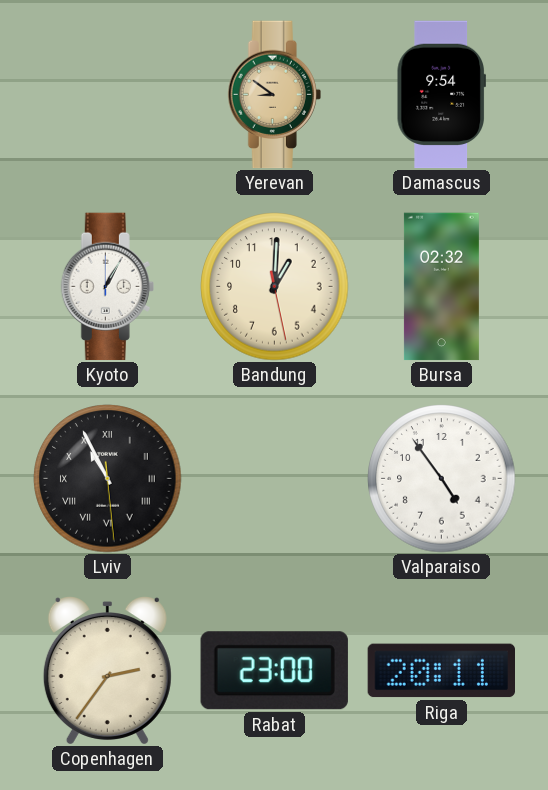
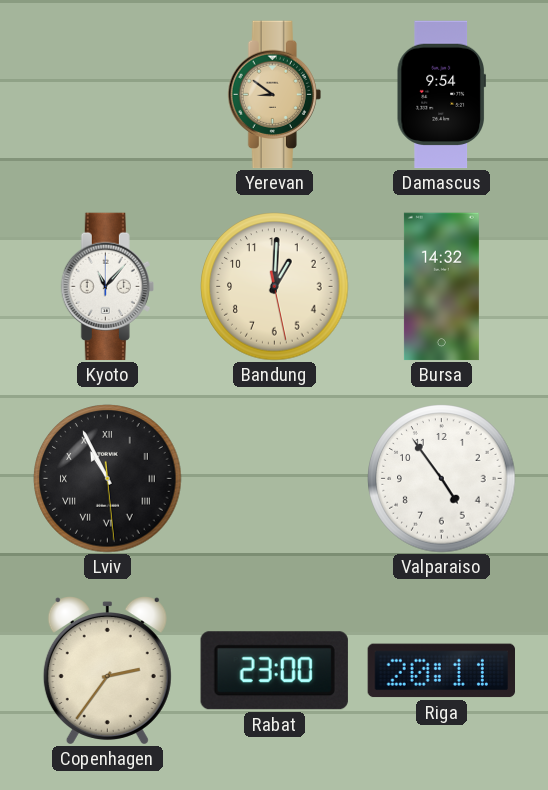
Kyoto: 1:05 -> 11:07 (107, 287)
Bursa: 02:32 -> 14:32 (441, 287)
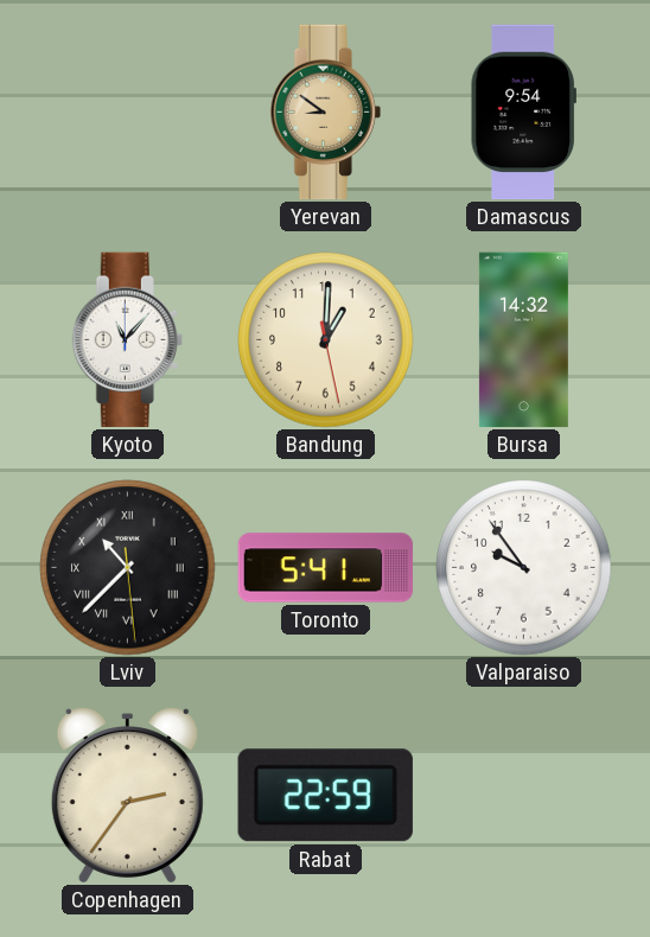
Lviv: 10:55 -> 10:37 (128, 568)
Toronto: none -> 5:41 (326, 568)
Valparaiso: 4:54 -> 9:54 (524, 568)
Rabat: 23:00 -> 22:59 (325, 796)
Riga: 20:11 -> none (441, 671)
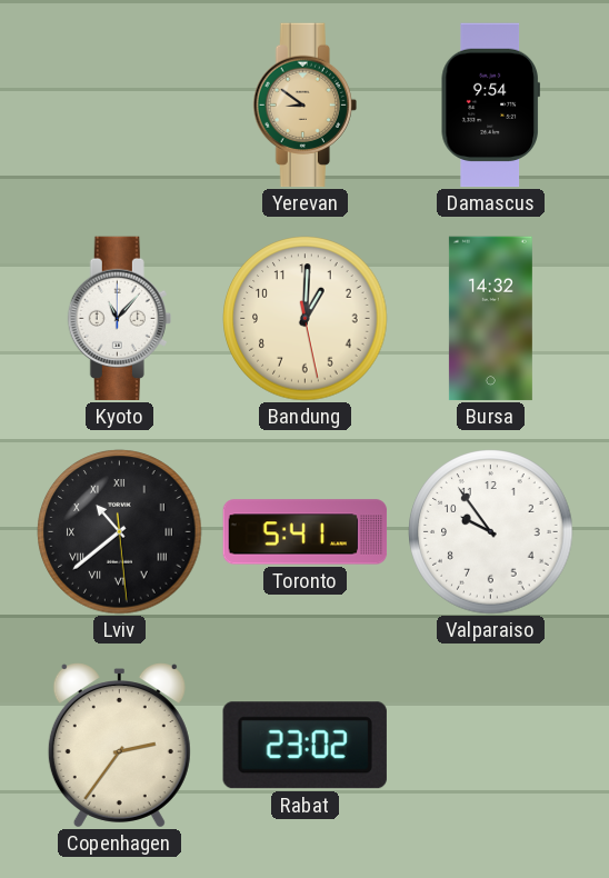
Lviv: 10:37 -> 10:38 (120, 532)
Rabat: 22:59 -> 23:02 (304, 746)
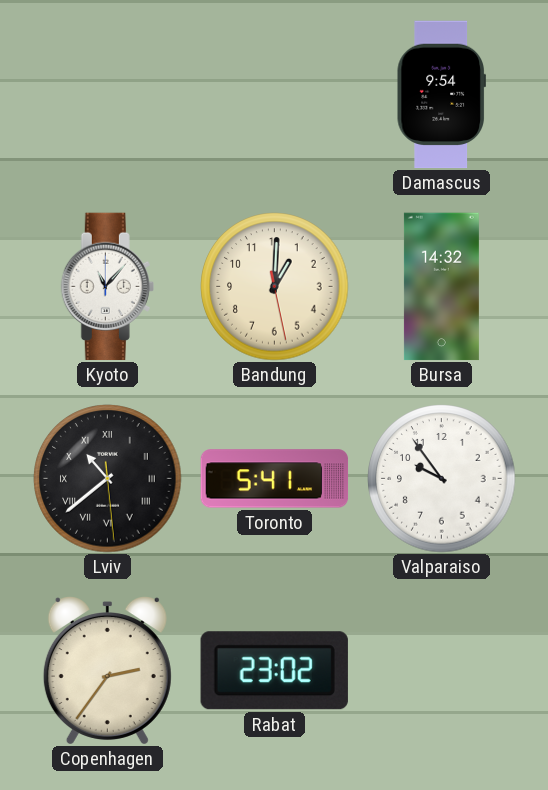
Yerevan: 8:51 -> none (304, 106)
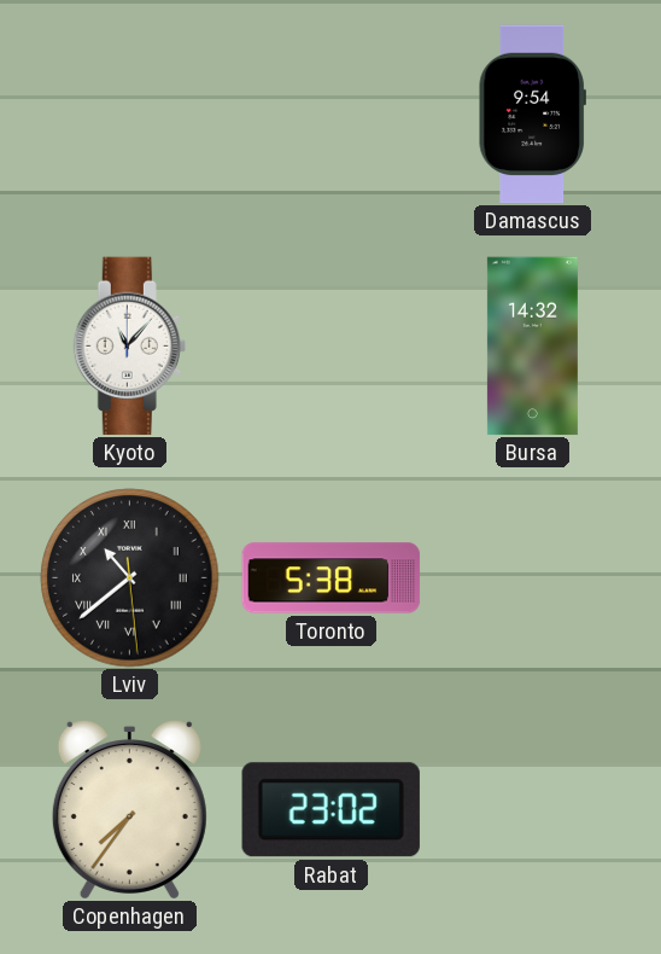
Bandung: 1:00 -> none (275, 287)
Toronto: 5:41 -> 5:38 (332, 578)
Valparaiso: 9:54 -> none (442, 479)
Copenhagen: 2:36 -> 7:36 (129, 810)
